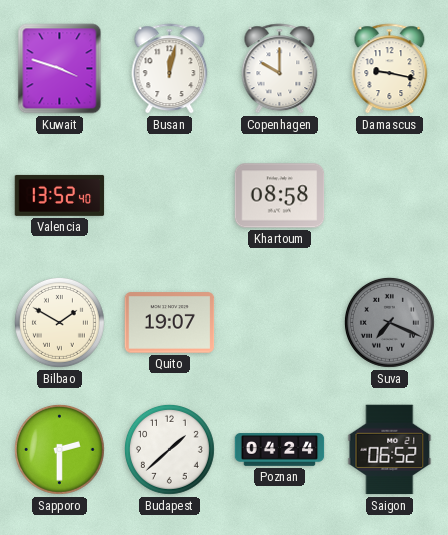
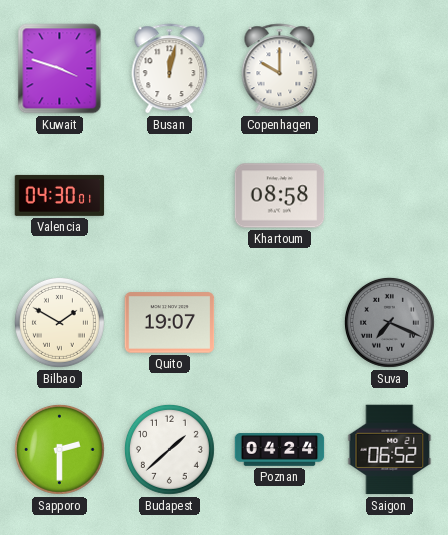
Damascus: 9:17 -> none (390, 69)
Valencia: 13:52 -> 04:30 (60, 195)
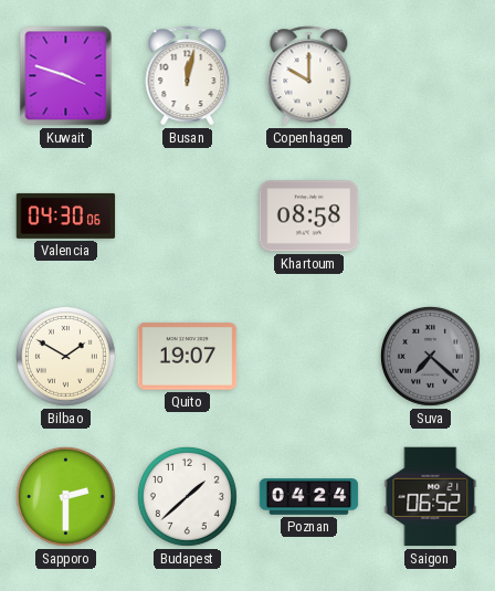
Valencia: 04:30:01 -> 04:30:06 (66, 215)
Suva: 7:19 -> 7:22 (430, 356)
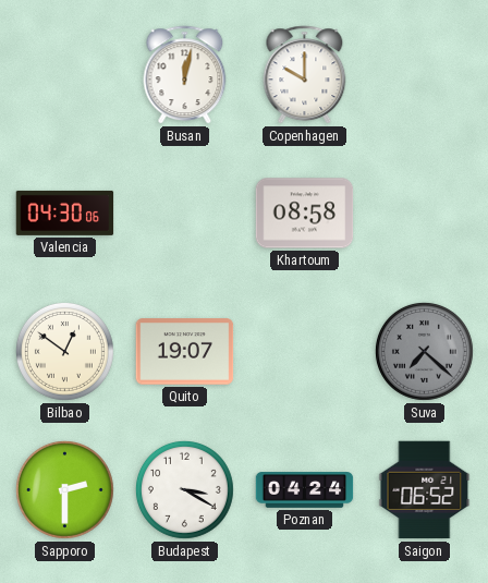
Kuwait: 3:48 -> none (66, 76)
Bilbao: 1:50 -> 12:51 (64, 351)
Budapest: 1:38 -> 3:20 (184, 489)
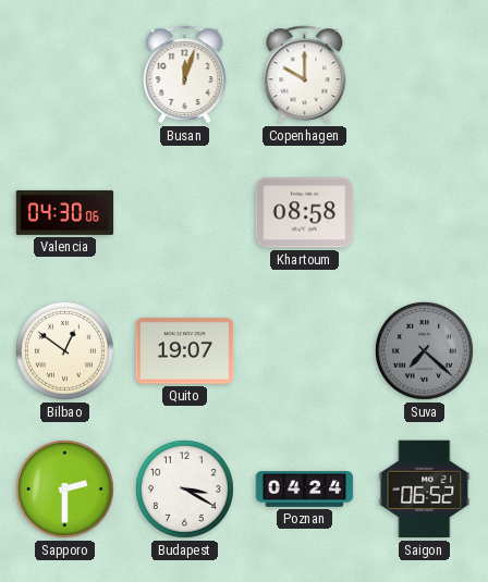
Busan: 12:02 -> 12:03 (185, 75)
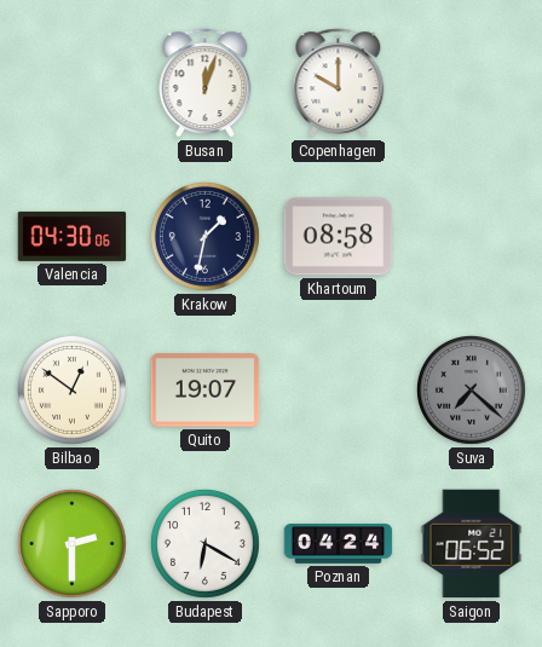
Krakow: none -> 1:32 (204, 236)
Budapest: 3:20 -> 6:20 (204, 543)
